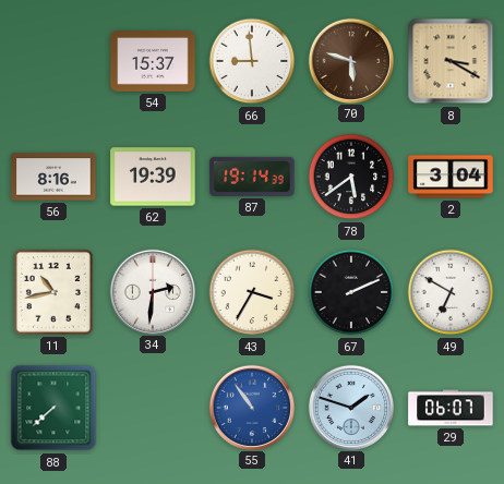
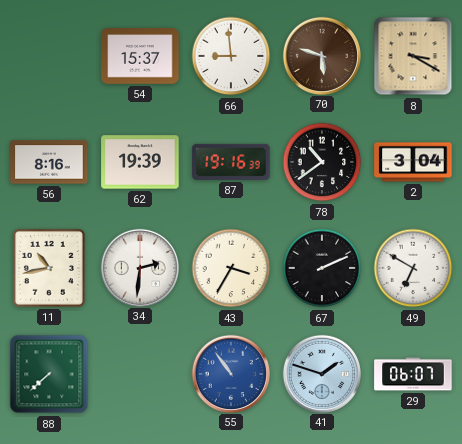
87: 19:14 -> 19:16 (231, 162)
78: 5:39 -> 10:39 (322, 162)
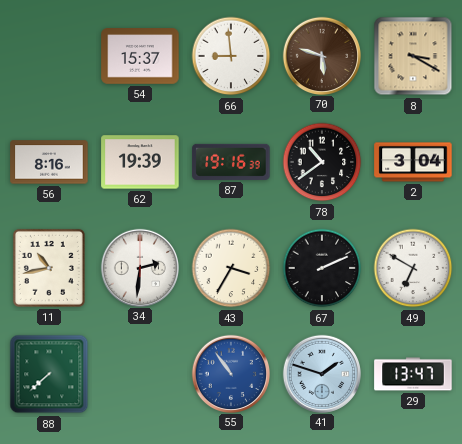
29: 06:07 -> 13:47 (413, 374)
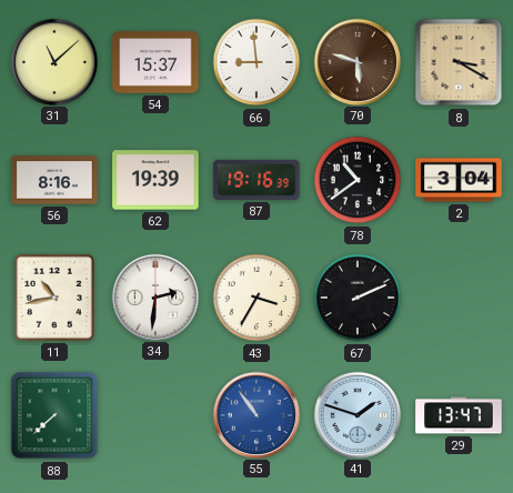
31: none -> 11:08 (53, 61)
49: 6:50 -> none (413, 268)
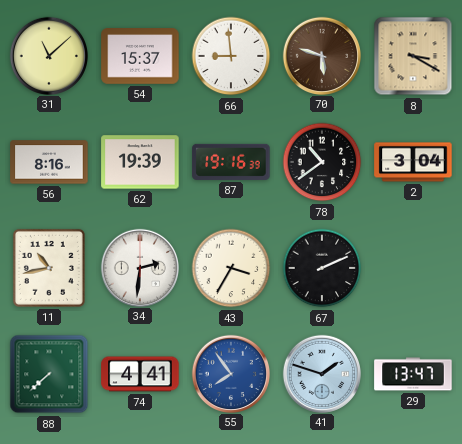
74: none -> 4:41 (140, 374)
55: 10:54 -> 7:54 (230, 373)
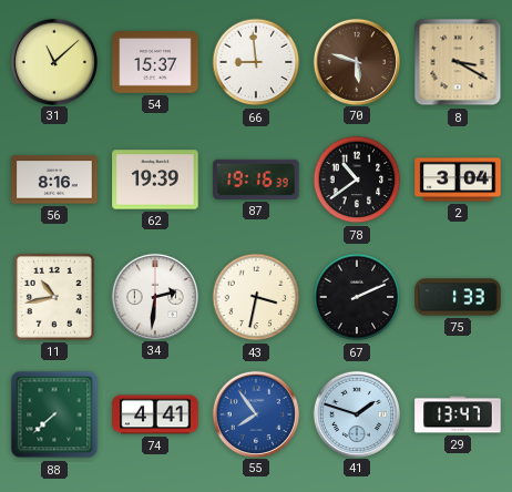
43: 3:35 -> 3:32 (256, 297)
75: none -> 1:33 (458, 297)
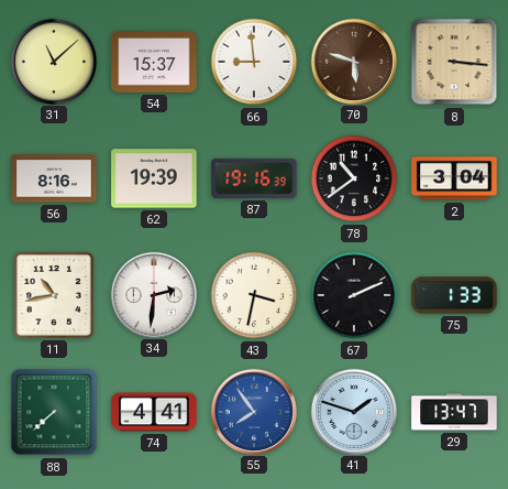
8: 3:20 -> 3:16 (454, 62)
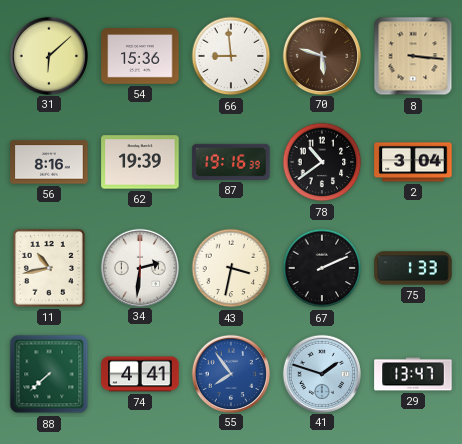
31: 11:08 -> 6:08 (48, 55)
54: 15:37 -> 15:36 (140, 56)
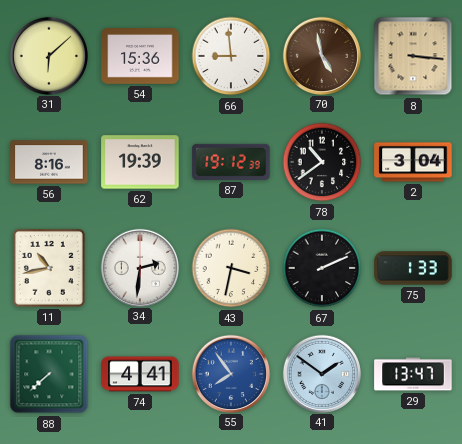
70: 5:48 -> 4:58 (321, 55)
87: 19:16 -> 19:12 (231, 162)
41: 1:48 -> 1:51 (321, 373)
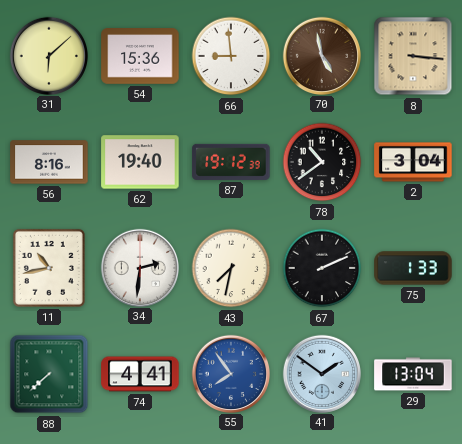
62: 19:39 -> 19:40 (140, 162)
43: 3:32 -> 7:32 (231, 268)
29: 13:47 -> 13:04 (413, 374)
